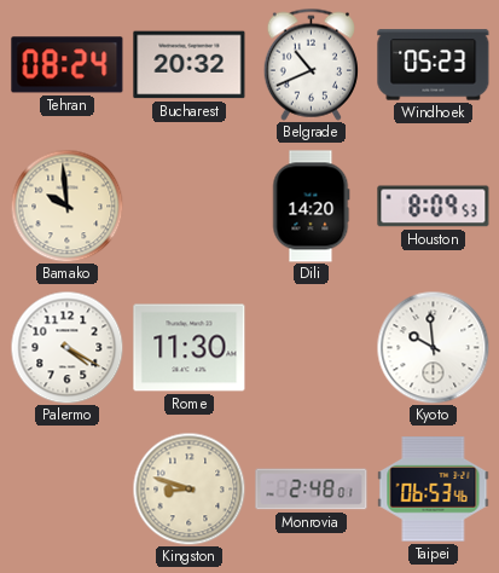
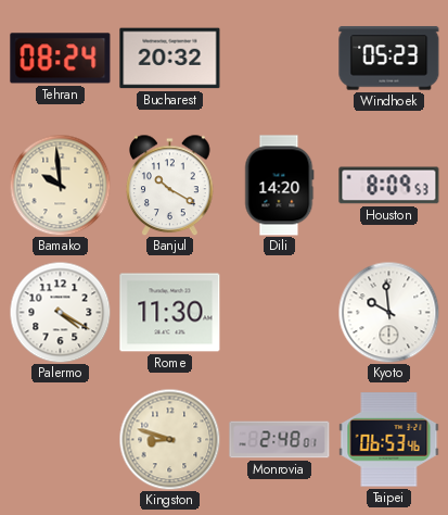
Belgrade: 10:41 -> none (311, 64)
Banjul: none -> 10:20 (170, 185)
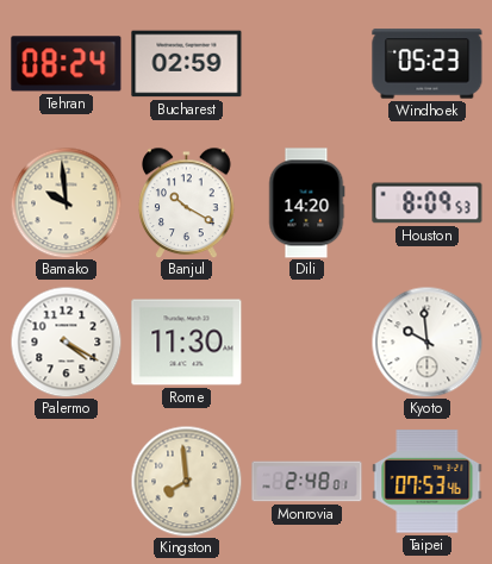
Bucharest: 20:32 -> 02:59 (187, 64)
Kingston: 8:48 -> 7:59 (186, 481)
Taipei: 06:53 -> 07:53 (428, 482)
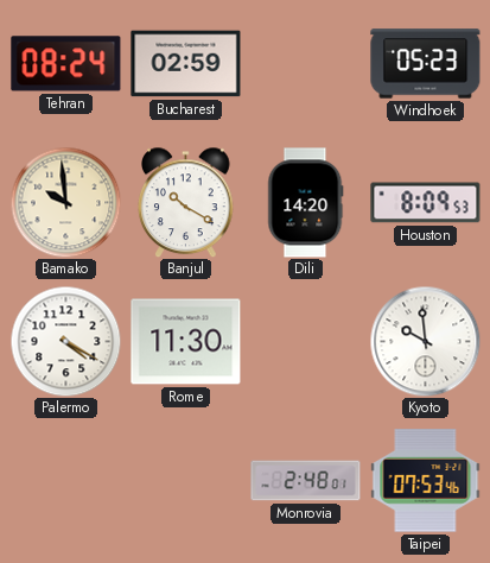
Kingston: 7:59 -> none (186, 481)
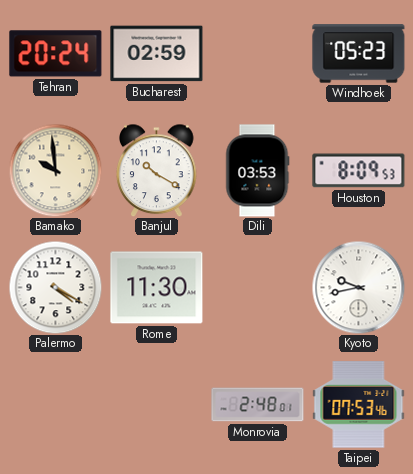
Tehran: 08:24 -> 20:24 (56, 54)
Dili: 14:20 -> 03:53 (258, 171)
Kyoto: 9:59 -> 9:43 (358, 287)
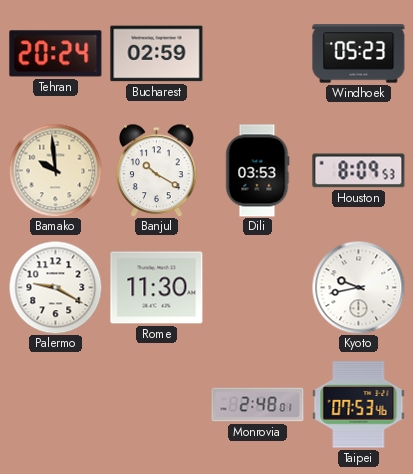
Palermo: 4:20 -> 9:20 (55, 287)
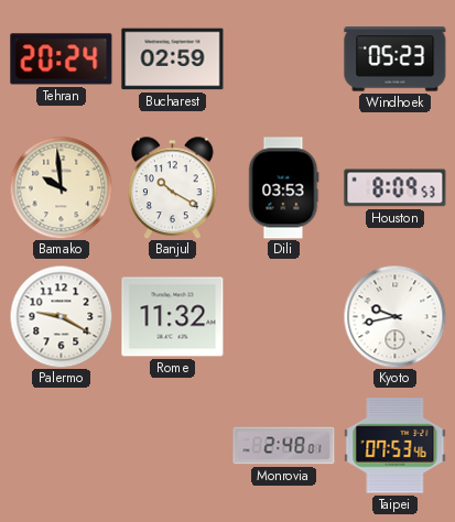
Rome: 11:30 -> 11:32 (173, 317)
